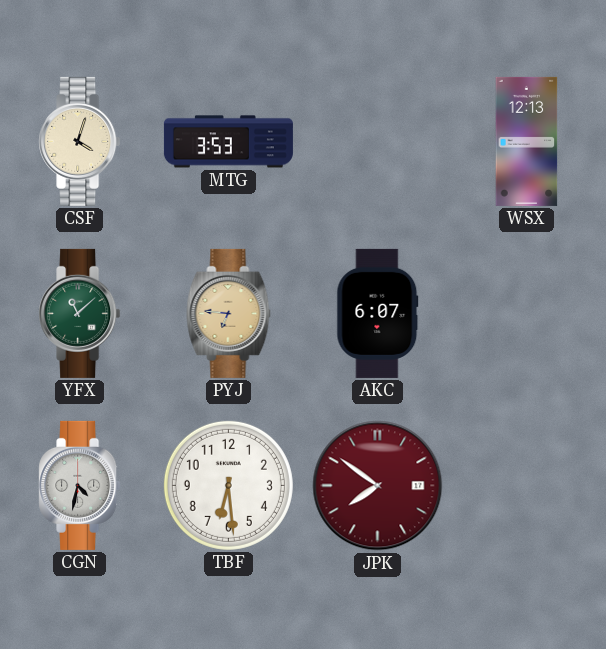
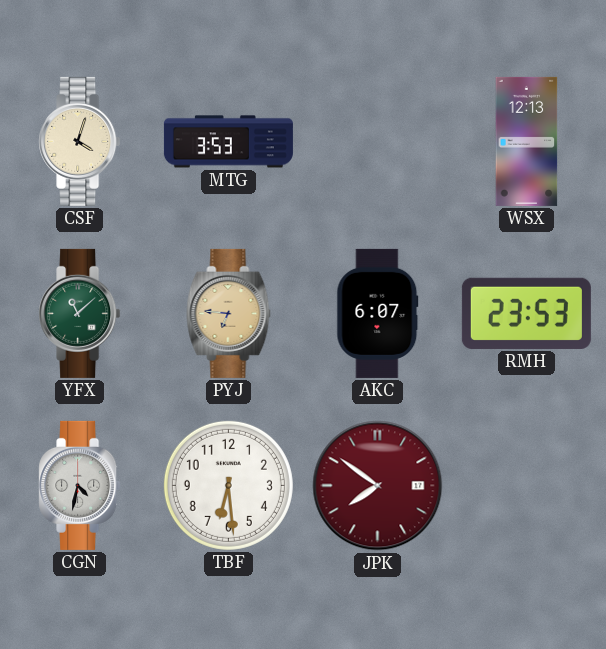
RMH: none -> 23:53 (526, 313)
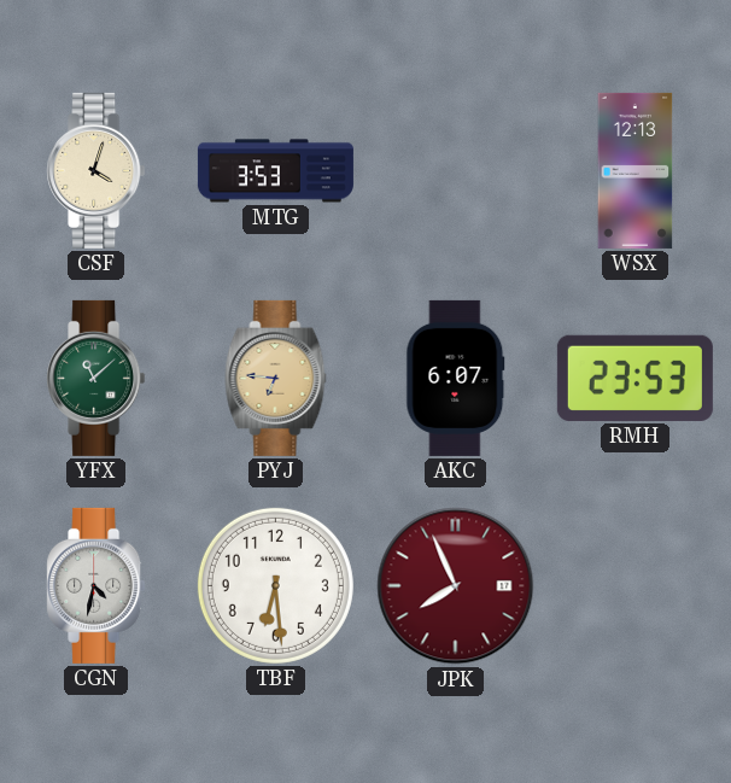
JPK: 7:51 -> 7:56 (456, 586)
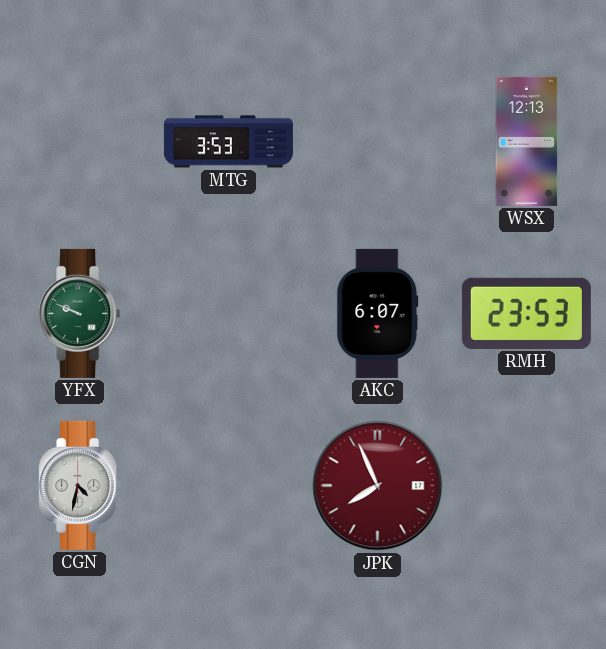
CSF: 4:03 -> none (97, 170)
YFX: 11:08 -> 9:49 (80, 313)
PYJ: 6:46 -> none (276, 378)
TBF: 6:29 -> none (275, 585)
